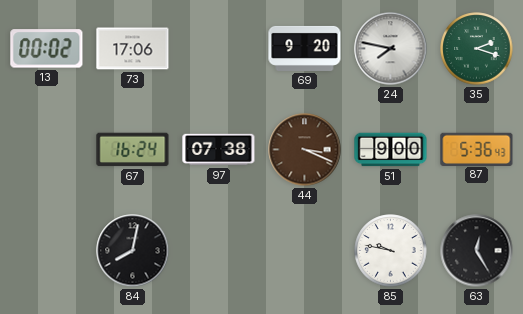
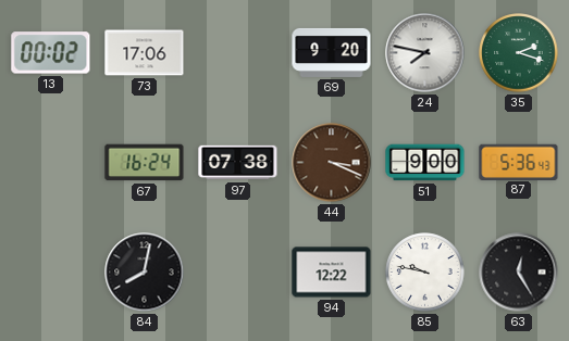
94: none -> 12:22 (332, 273)
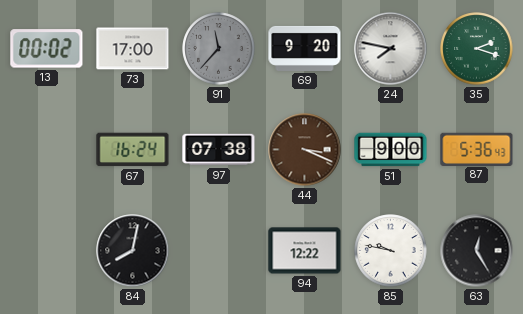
73: 17:06 -> 17:00 (133, 49)
91: none -> 11:37 (219, 49)
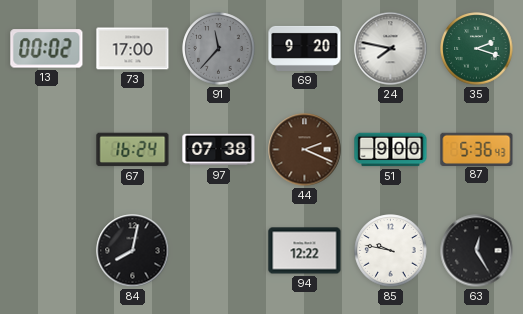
44: 3:19 -> 2:19 (305, 150)
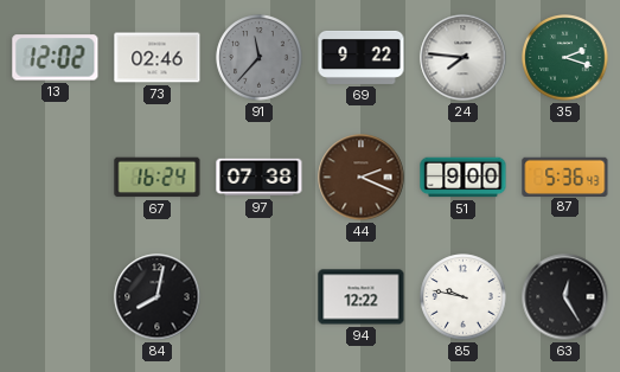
13: 00:02 -> 12:02 (56, 58)
73: 17:00 -> 02:46 (158, 58)
69: 9:20 -> 9:22 (362, 57)
24: 7:47 -> 7:46 (464, 58)
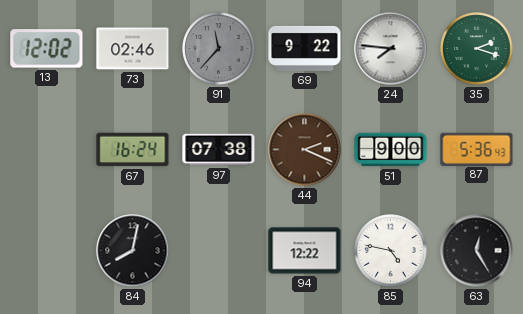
85: 9:47 -> 4:47 (391, 251)
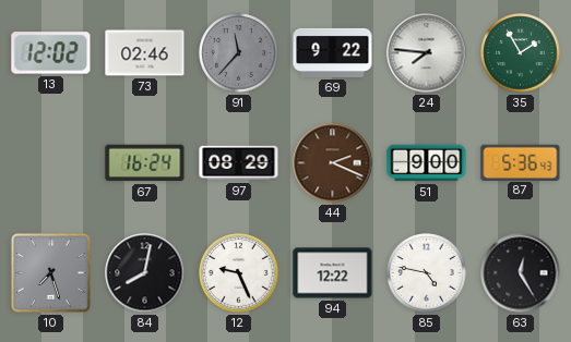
35: 2:18 -> 1:55 (521, 53)
97: 07:38 -> 08:29 (239, 163)
10: none -> 7:27 (50, 272)
12: none -> 9:26 (239, 273)
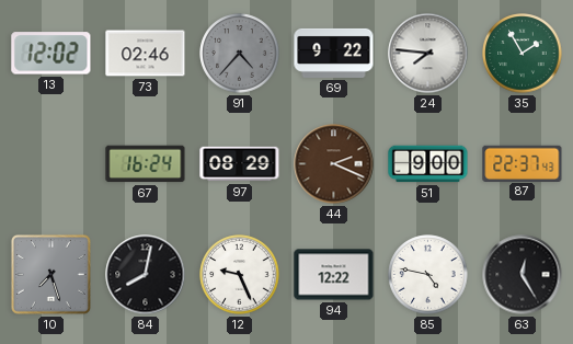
91: 11:37 -> 4:37 (240, 54)
87: 5:36 -> 22:37 (523, 163)
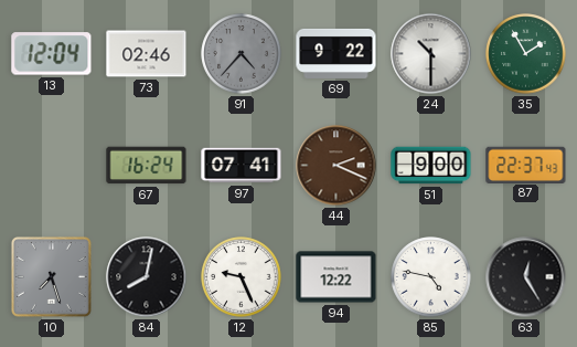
13: 12:02 -> 12:04 (52, 54)
24: 7:46 -> 10:30 (431, 54)
97: 08:29 -> 07:41 (242, 166)
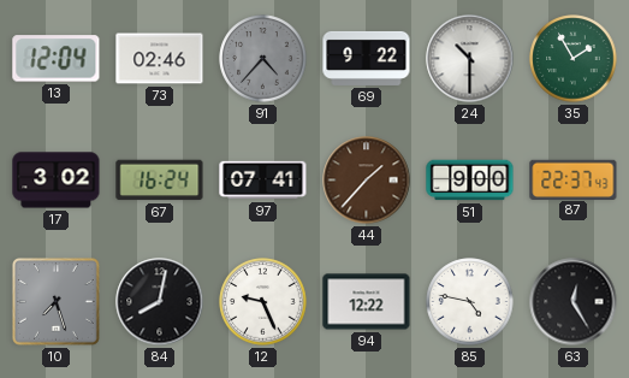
17: none -> 3:02 (57, 181)
44: 2:19 -> 1:37 (367, 181)
